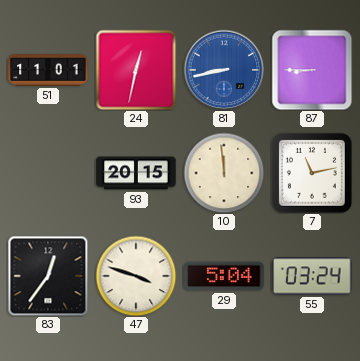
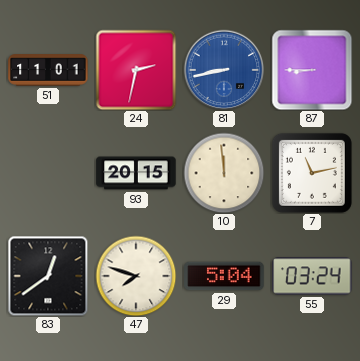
24: 12:32 -> 2:32 (136, 70)
83: 12:36 -> 12:39 (48, 276)
47: 3:48 -> 7:48 (136, 276)
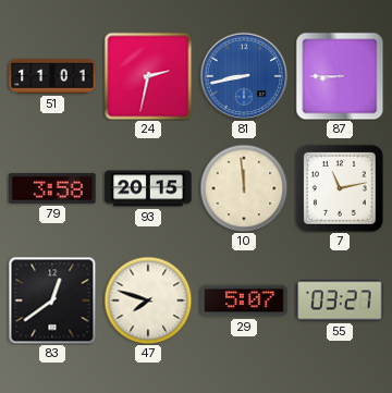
79: none -> 3:58 (52, 188)
29: 5:04 -> 5:07 (244, 300)
55: 03:24 -> 03:27 (340, 300)
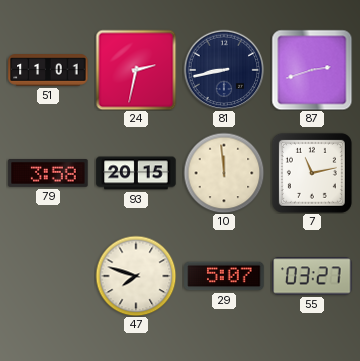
81 dial: blue -> navy (224, 70)
87: 8:45 -> 2:42 (312, 70)
83: 12:39 -> none (52, 300)
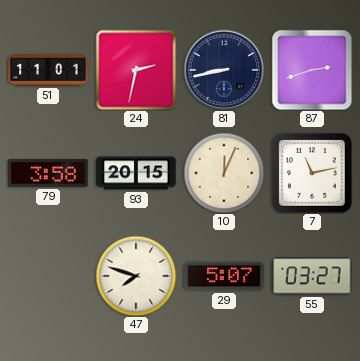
10: 11:59 -> 12:04 (224, 173)
